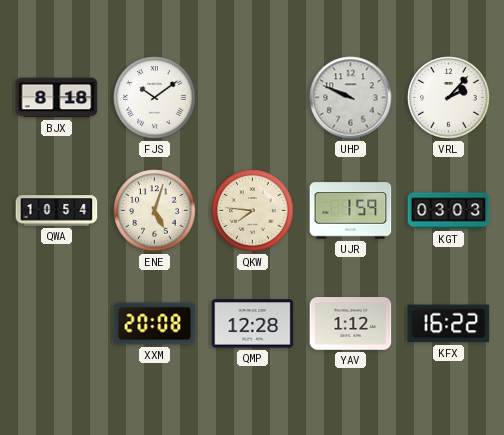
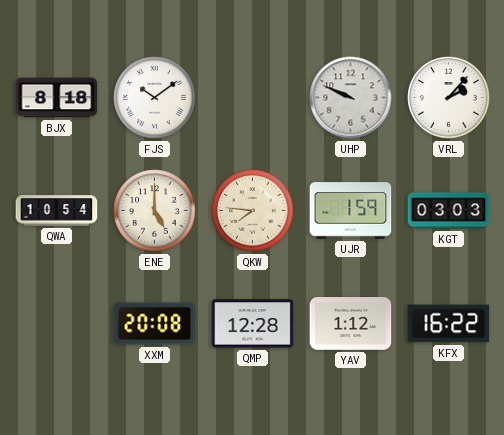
ENE: 5:03 -> 5:00 (155, 211)
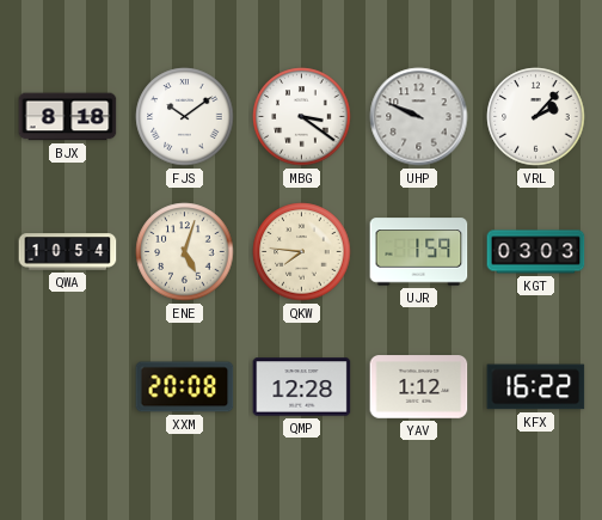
MBG: none -> 3:21 (302, 117)
ENE: 5:00 -> 5:03 (185, 252)
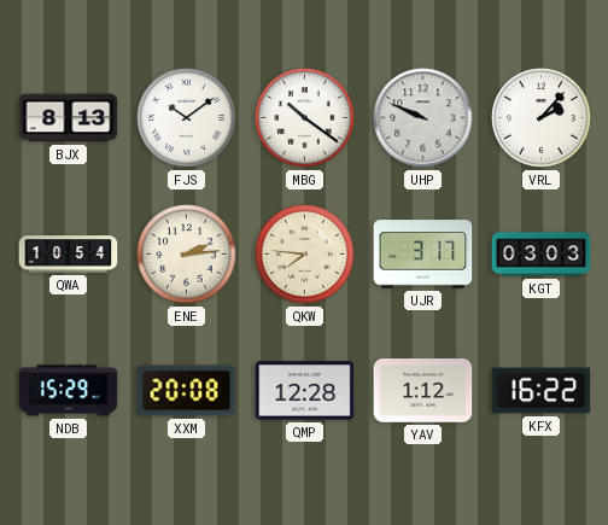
BJX: 8:18 -> 8:13 (69, 118)
MBG: 3:21 -> 10:21 (305, 118)
ENE: 5:03 -> 2:14 (187, 255)
UJR: 1:59 -> 3:17 (423, 255)
NDB: none -> 15:29 (69, 391)
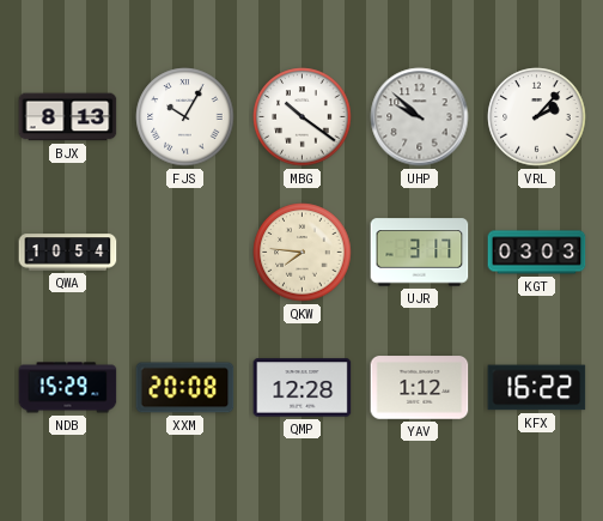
FJS: 10:09 -> 10:05 (185, 117)
UHP: 9:49 -> 9:52 (420, 117)
ENE: 2:14 -> none (187, 255)
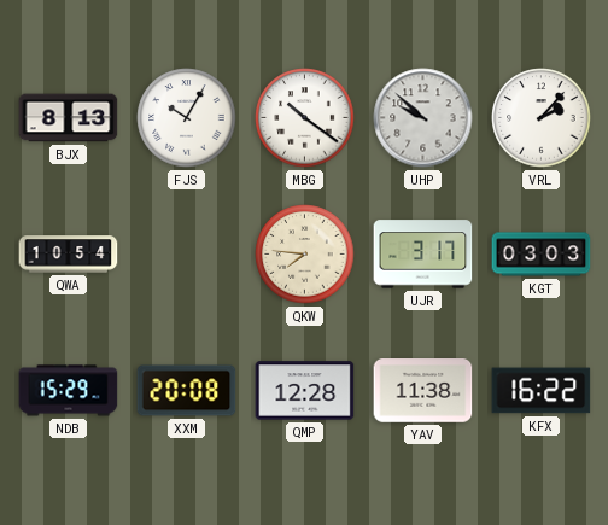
YAV: 1:12 -> 11:38 (423, 391)
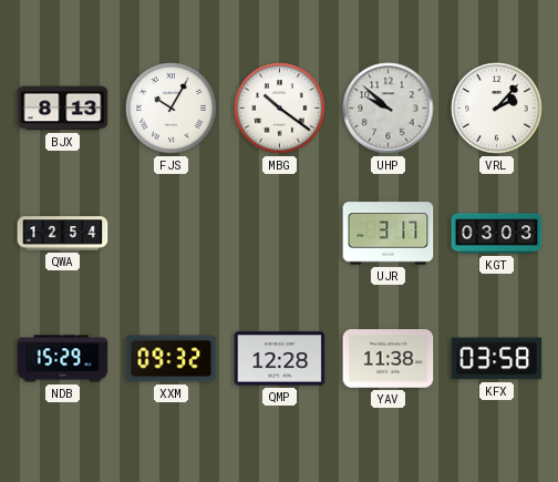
QWA: 10:54 -> 12:54 (63, 234)
QKW: 7:46 -> none (305, 255)
XXM: 20:08 -> 09:32 (172, 359)
KFX: 16:22 -> 03:58 (497, 359)
